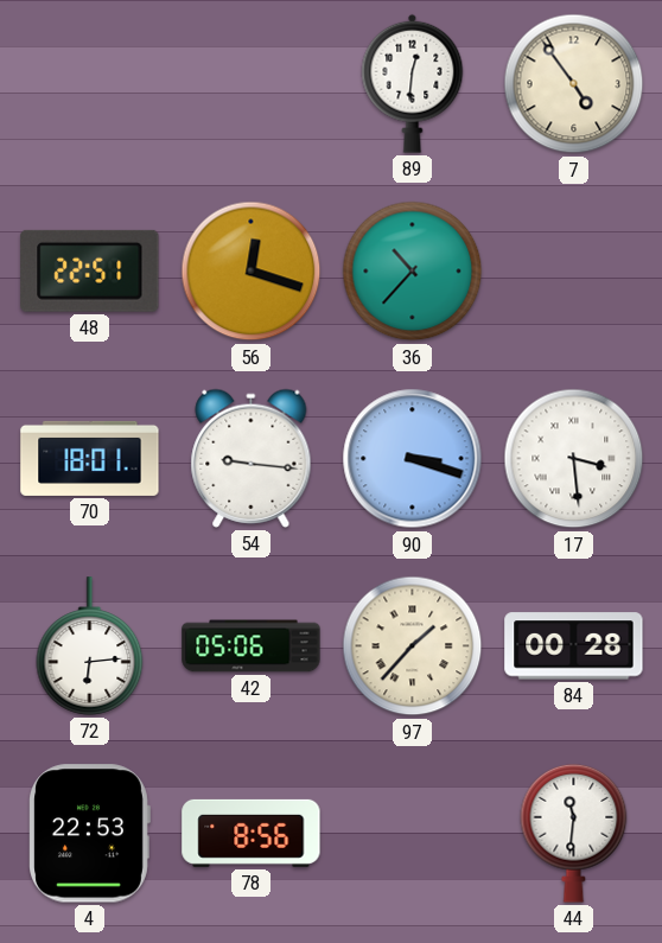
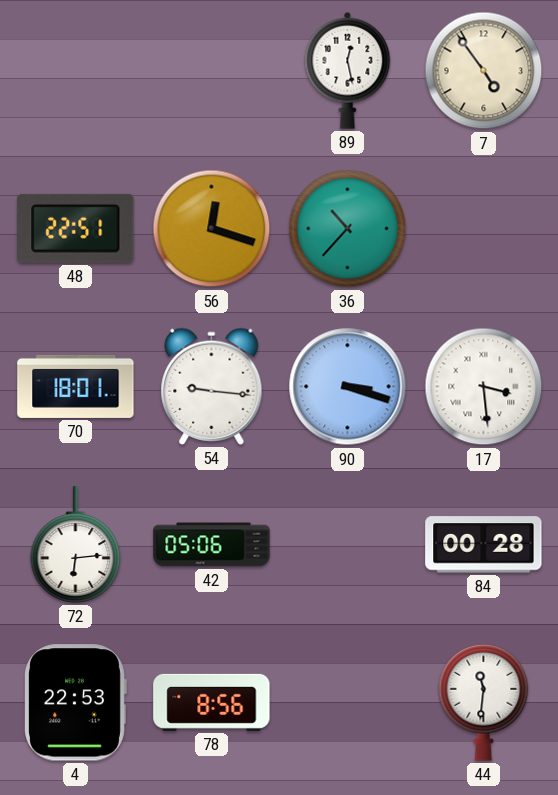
89: 12:31 -> 12:28 (348, 70)
97: 1:37 -> none (413, 646)
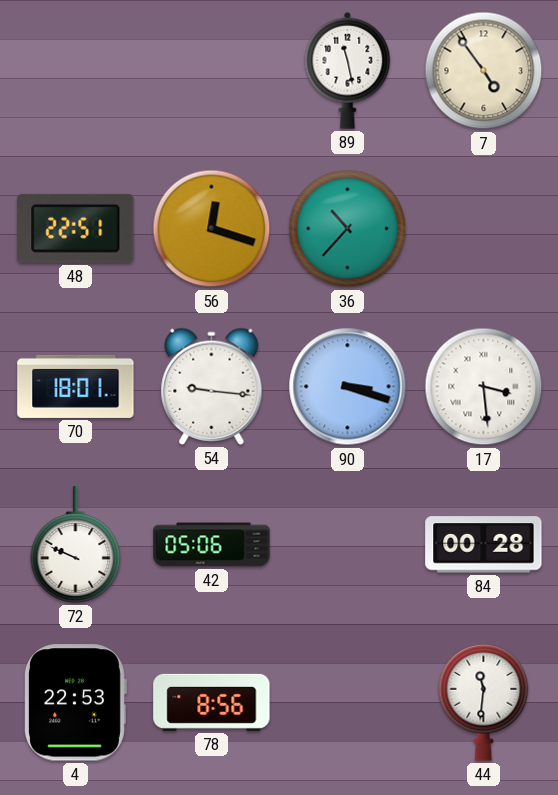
89: 12:28 -> 11:28 (348, 70)
72: 6:14 -> 9:49 (76, 545)
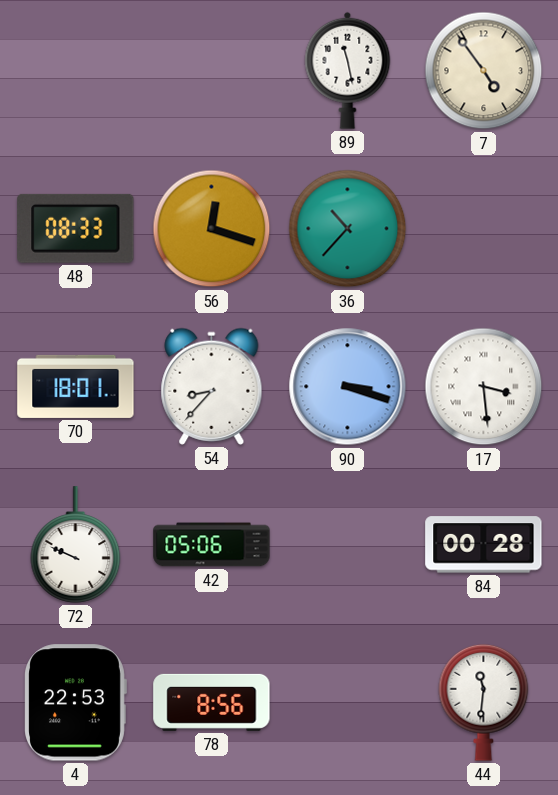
48: 22:51 -> 08:33 (76, 228)
54: 9:16 -> 8:37 (212, 386)
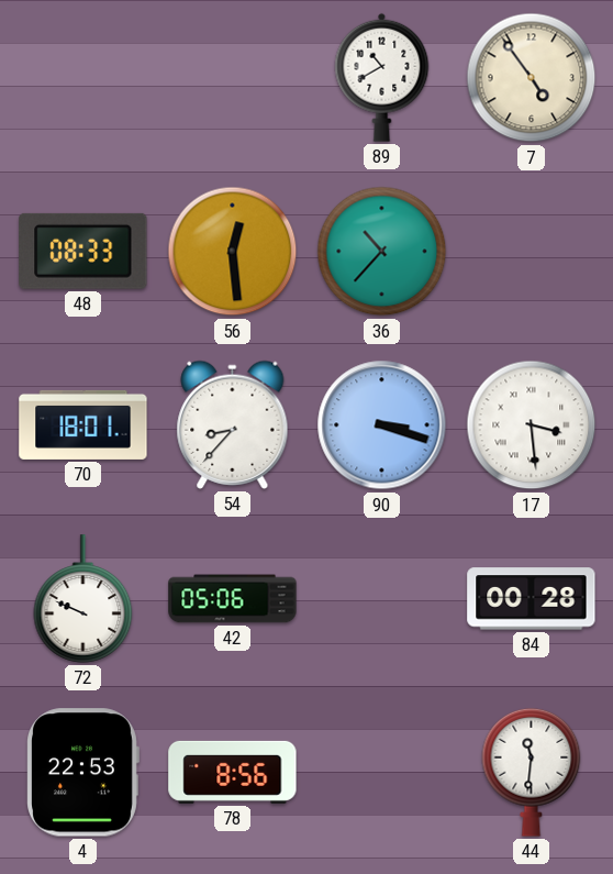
89: 11:28 -> 10:40 (382, 77)
56: 12:18 -> 12:29 (233, 252)
